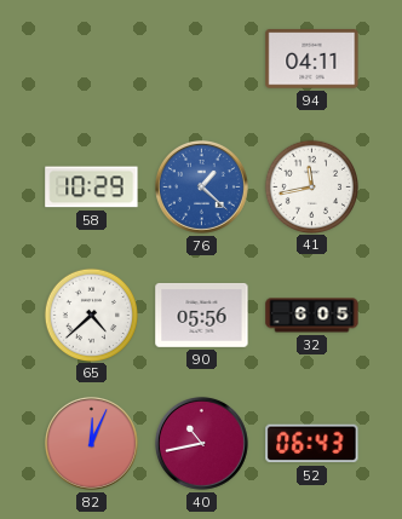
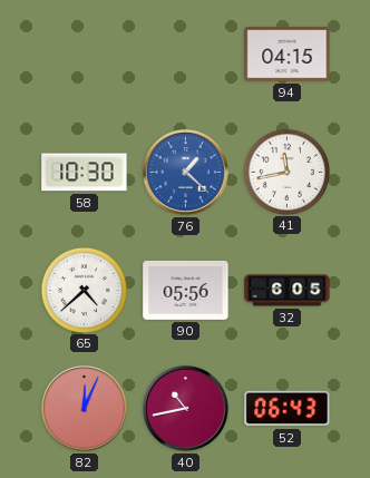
94: 04:11 -> 04:15 (288, 55)
58: 10:29 -> 10:30 (85, 173)
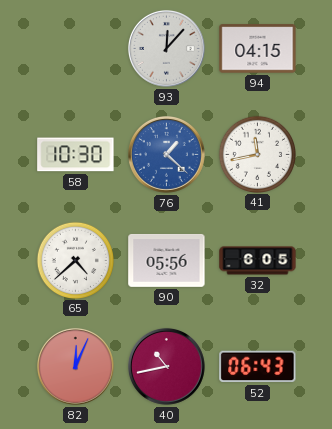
93: none -> 12:07 (166, 48)
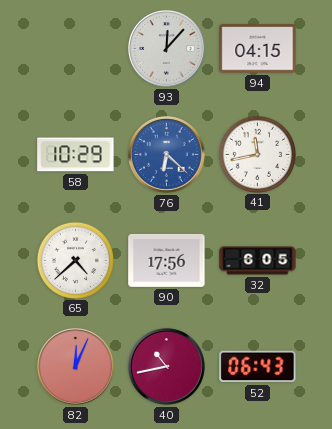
58: 10:30 -> 10:29 (76, 155)
76: 1:22 -> 6:22 (166, 154)
90: 05:56 -> 17:56 (167, 260)
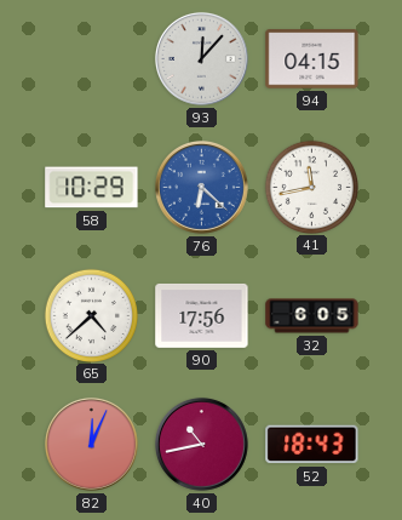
52: 06:43 -> 18:43 (312, 445)
